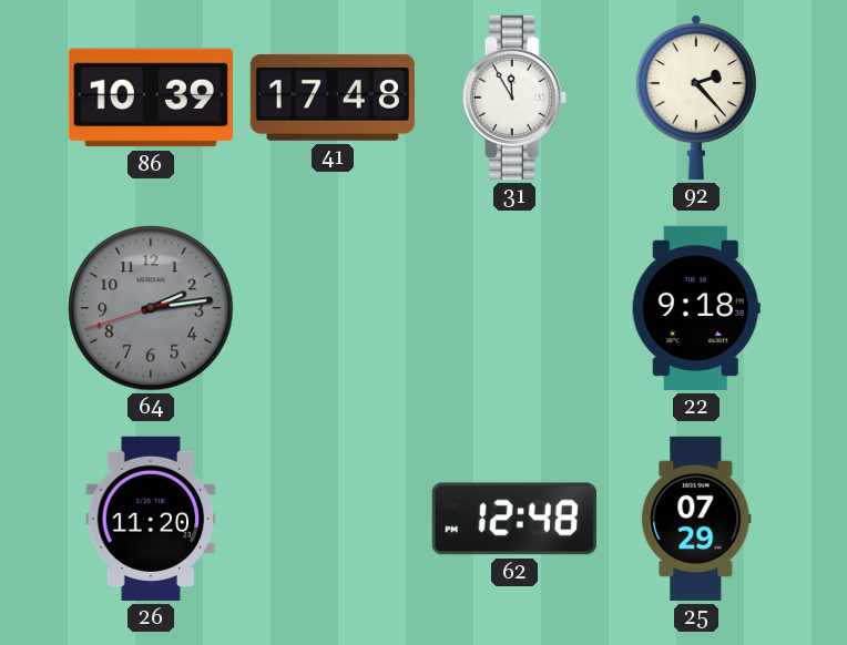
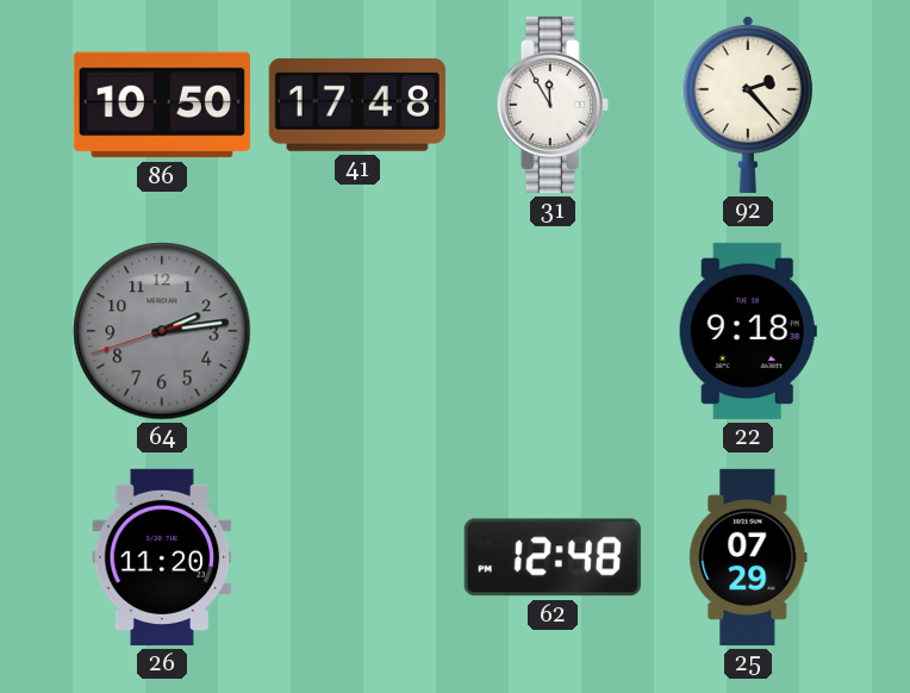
86: 10:39 -> 10:50 (162, 105)
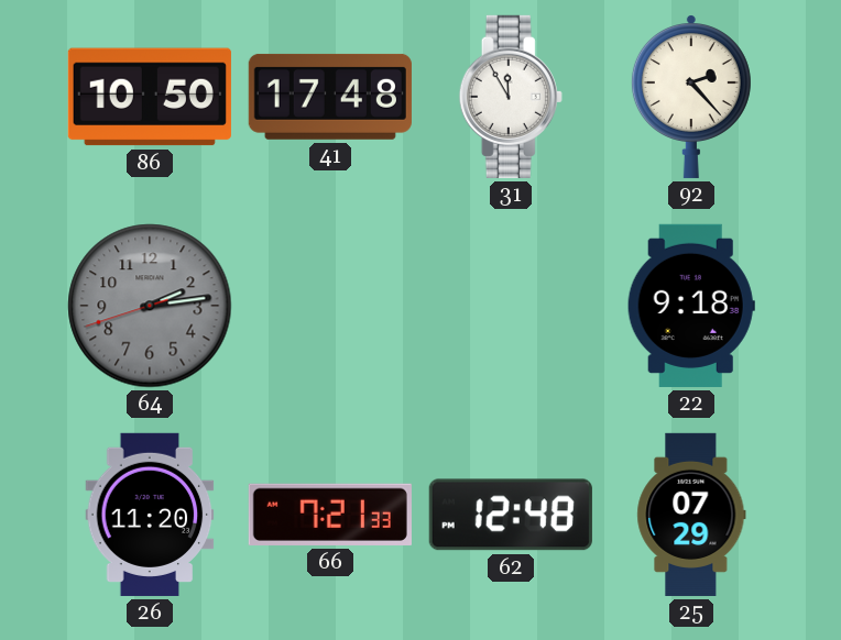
66: none -> 7:21 (330, 515)
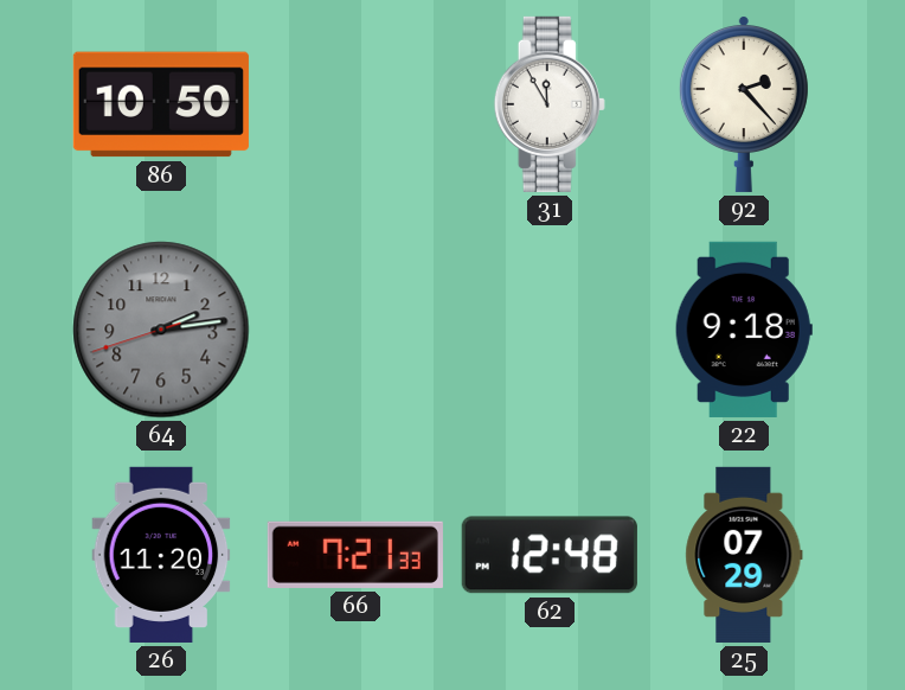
41: 17:48 -> none (330, 97)
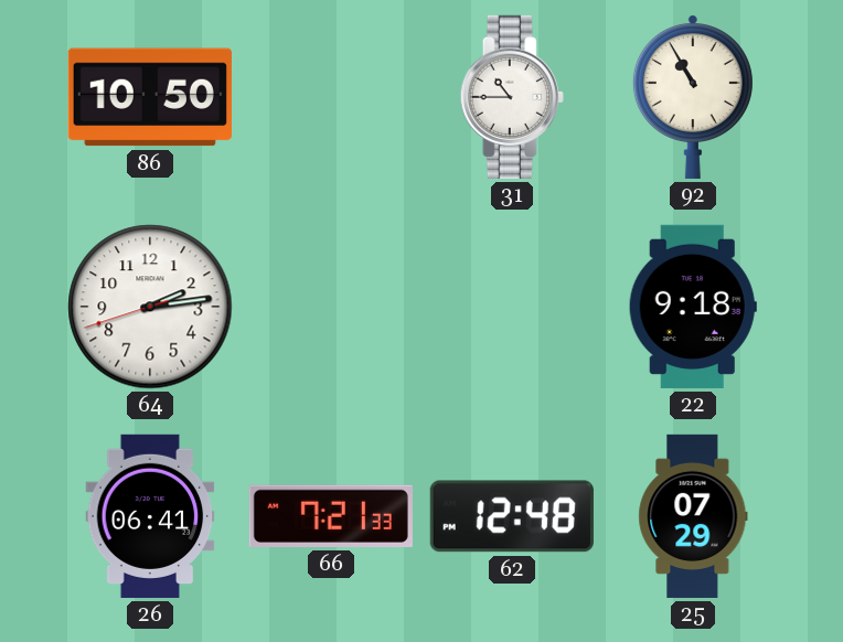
31: 11:55 -> 10:45 (512, 97)
92: 2:23 -> 10:55 (693, 97)
64 dial: grey -> white (150, 307)
26: 11:20 -> 06:41 (150, 516)
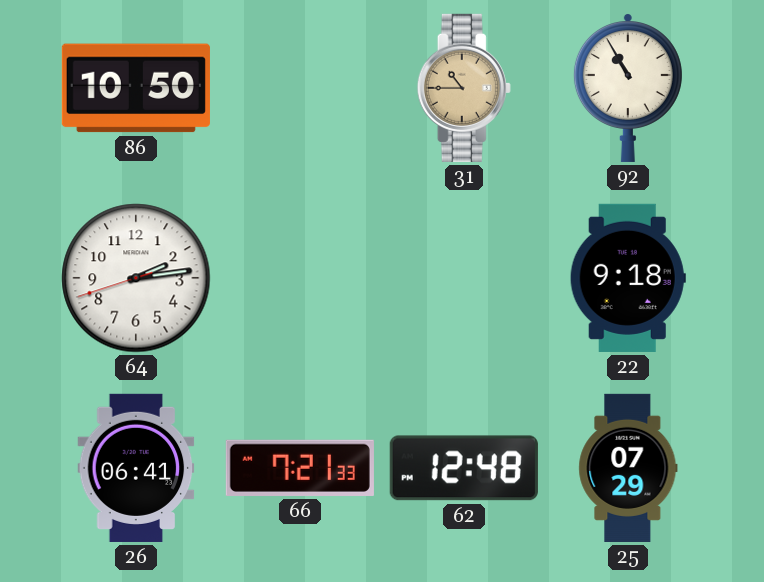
31 dial: white -> champagne (464, 88)
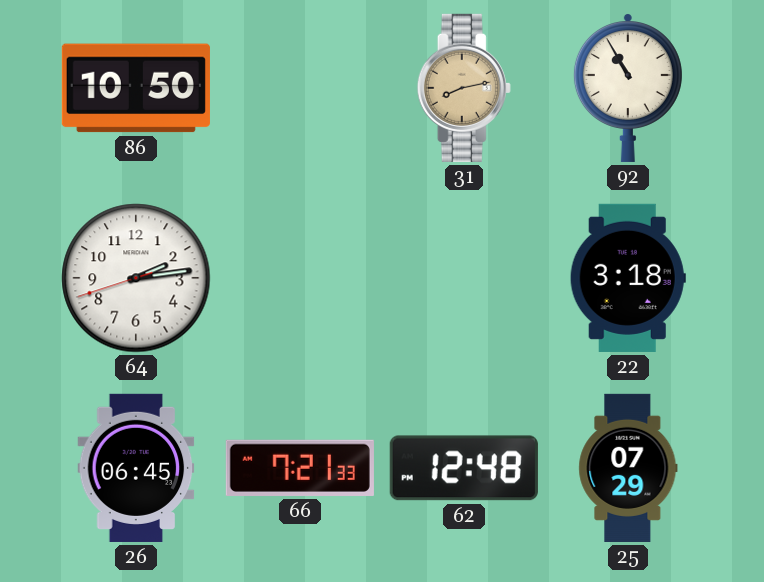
31: 10:45 -> 8:13 (464, 88)
22: 9:18 -> 3:18 (628, 278)
26: 06:41 -> 06:45 (136, 468)
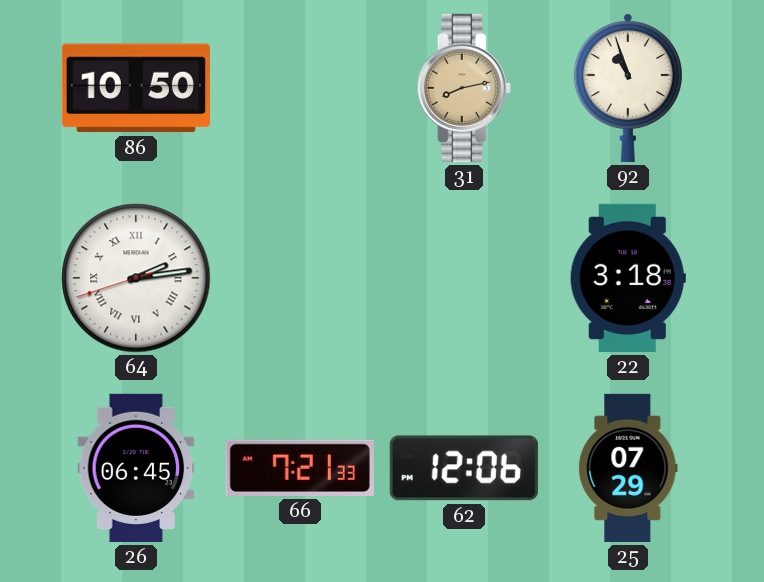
92: 10:55 -> 10:57 (628, 88)
64 numerals: Arabic -> Roman (136, 278)
62: 12:48 -> 12:06 (464, 468)
